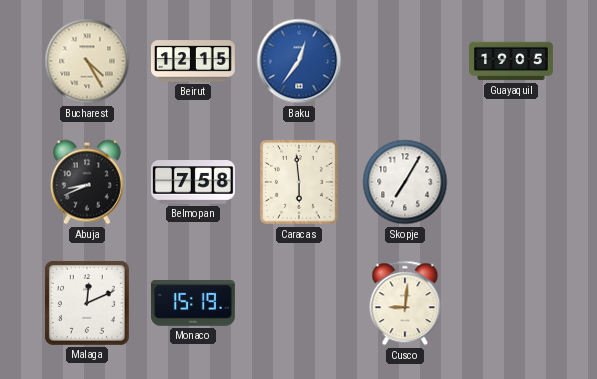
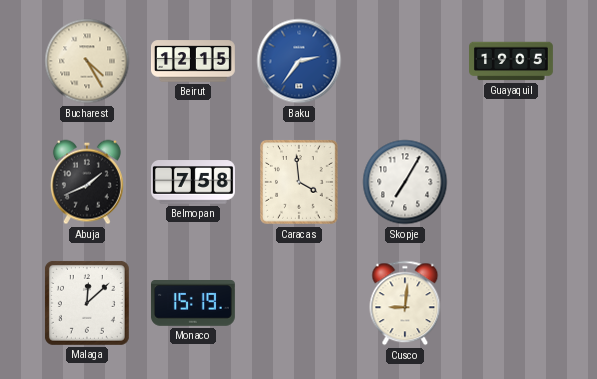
Baku: 12:36 -> 2:36 (299, 61)
Abuja: 8:41 -> 1:41 (87, 182)
Caracas: 5:59 -> 3:59 (300, 182)
Malaga: 12:11 -> 12:08 (87, 303)
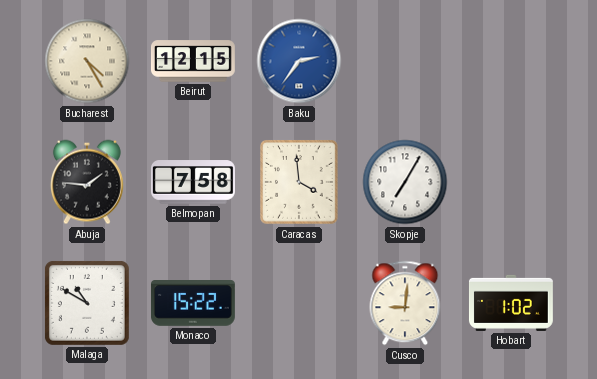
Guayaquil: 19:05 -> none (512, 61)
Abuja: 1:41 -> 1:46 (87, 182)
Malaga: 12:08 -> 10:50 (87, 303)
Monaco: 15:19 -> 15:22 (193, 304)
Hobart: none -> 1:02 (511, 303)
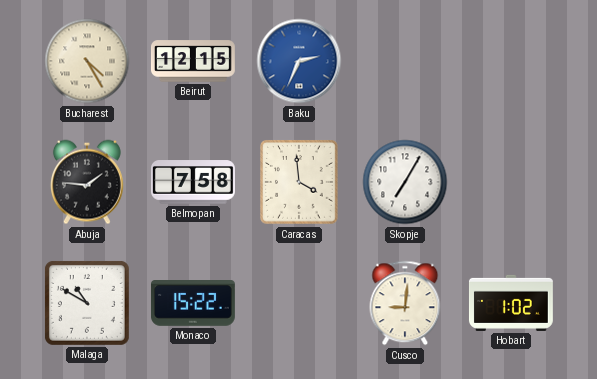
Baku: 2:36 -> 2:34 (299, 61)
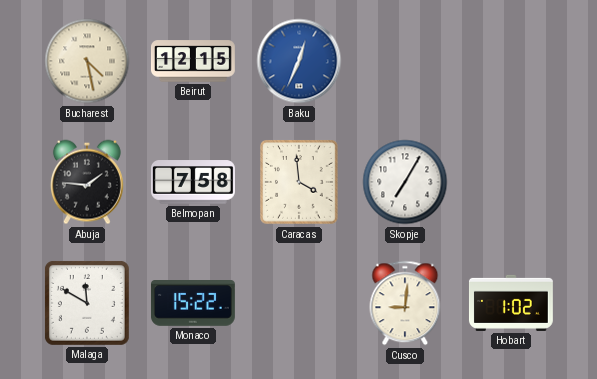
Bucharest: 4:25 -> 4:28 (87, 61)
Baku: 2:34 -> 12:34 (299, 61)
Malaga: 10:50 -> 11:50 (87, 303)
